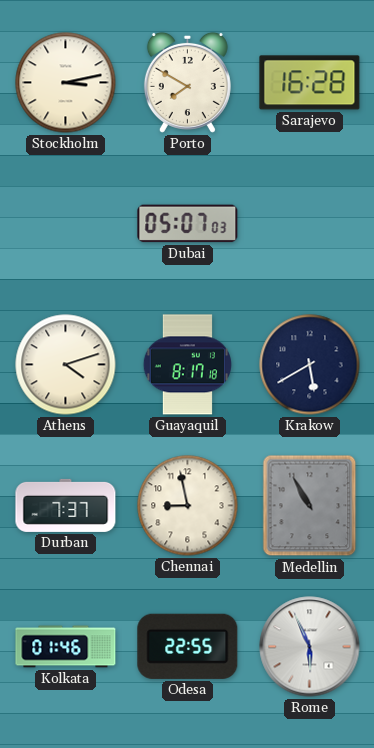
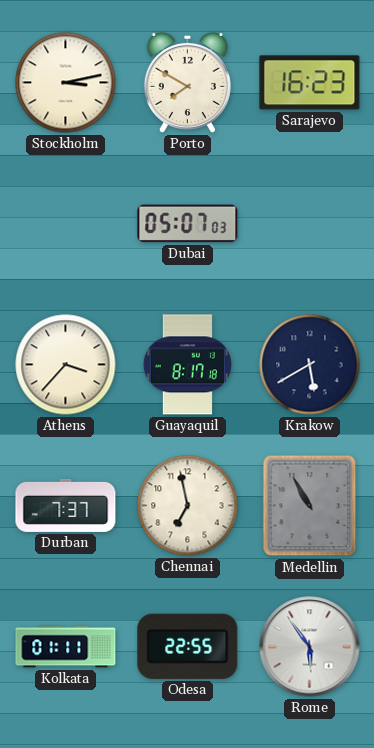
Sarajevo: 16:28 -> 16:23 (310, 83)
Athens: 4:12 -> 3:37 (66, 365)
Chennai: 8:58 -> 6:58 (188, 506)
Kolkata: 01:46 -> 01:11 (66, 647)
Rome: 5:56 -> 5:54 (310, 647)
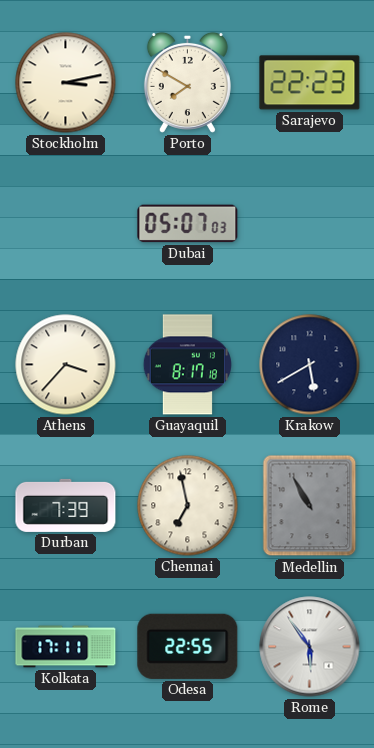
Sarajevo: 16:23 -> 22:23 (310, 83)
Durban: 7:37 -> 7:39 (66, 505)
Kolkata: 01:11 -> 17:11 (66, 647)
